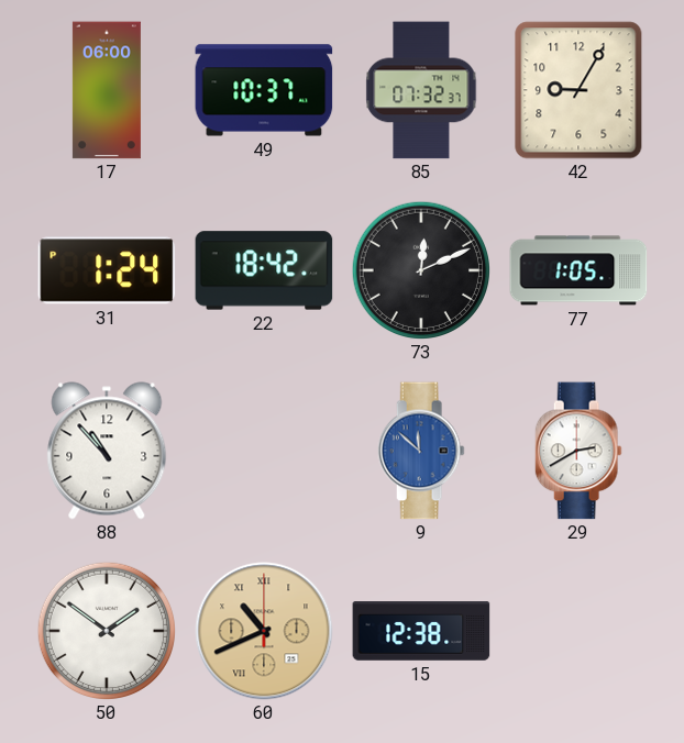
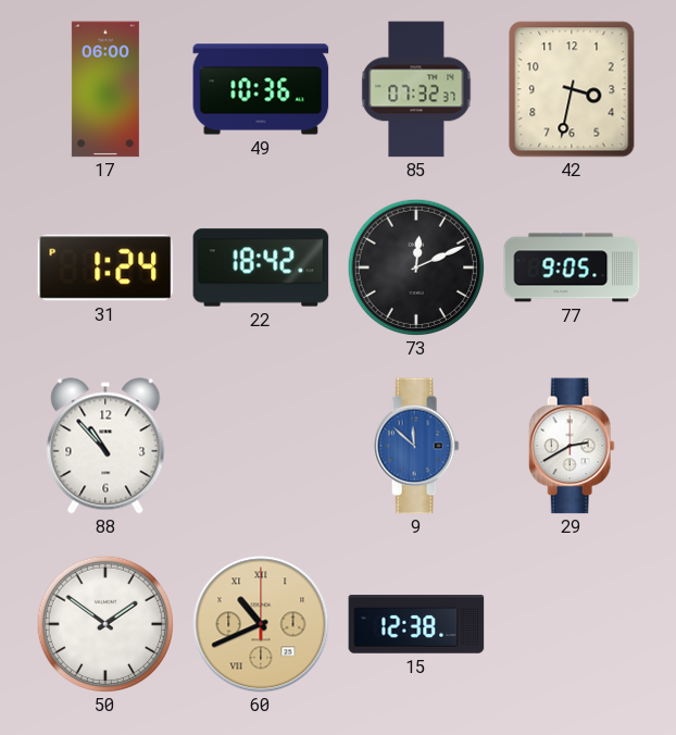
49: 10:37 -> 10:36 (261, 89)
42: 9:05 -> 3:32 (572, 89)
77: 1:05 -> 9:05 (572, 267)
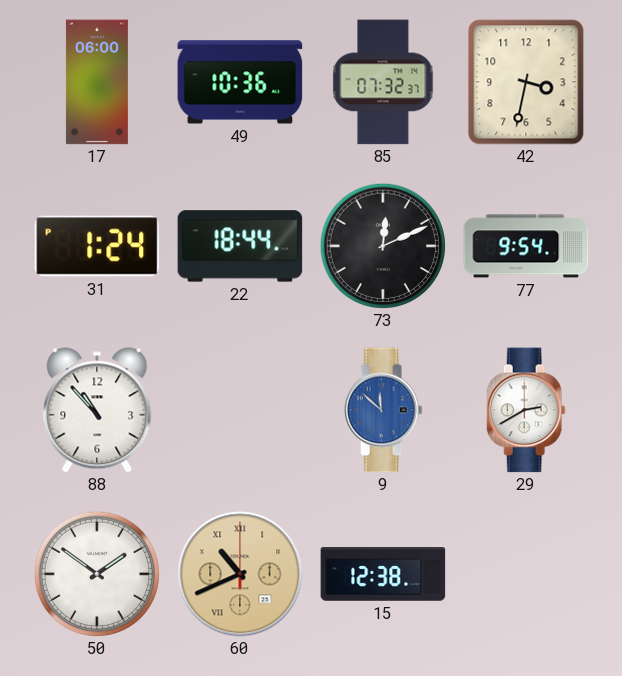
22: 18:42 -> 18:44 (240, 246)
77: 9:05 -> 9:54 (526, 246)
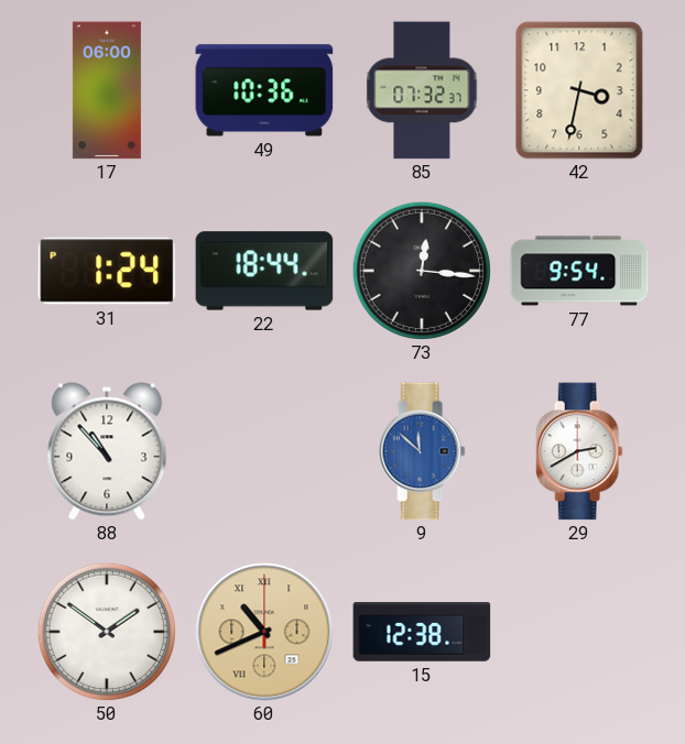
73: 12:11 -> 12:16 (421, 270)
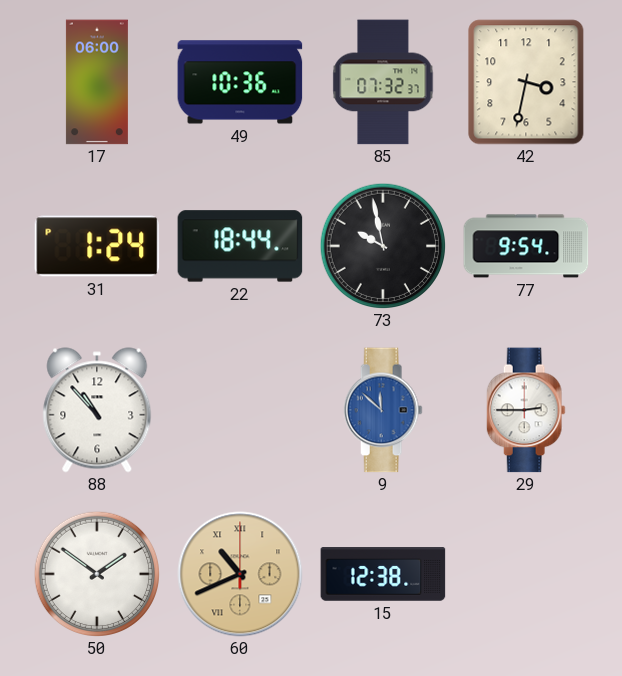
73: 12:16 -> 9:58 (382, 245)
29: 2:40 -> 2:45 (526, 410)
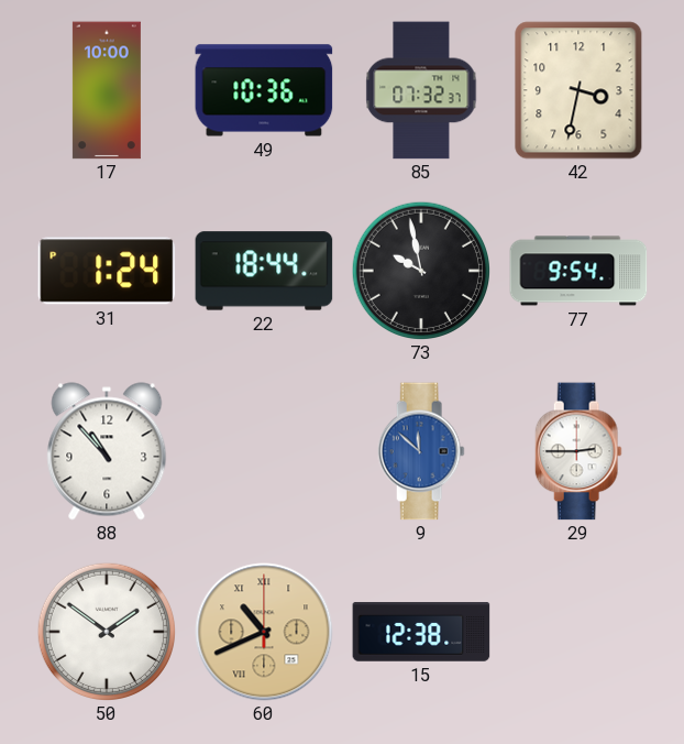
17: 06:00 -> 10:00 (107, 90)
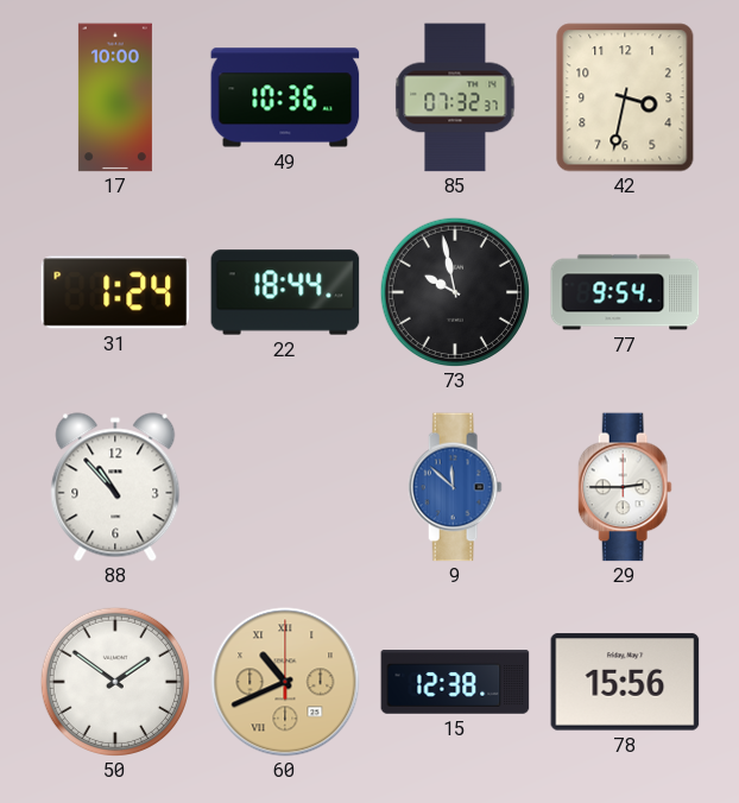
78: none -> 15:56 (625, 682)
